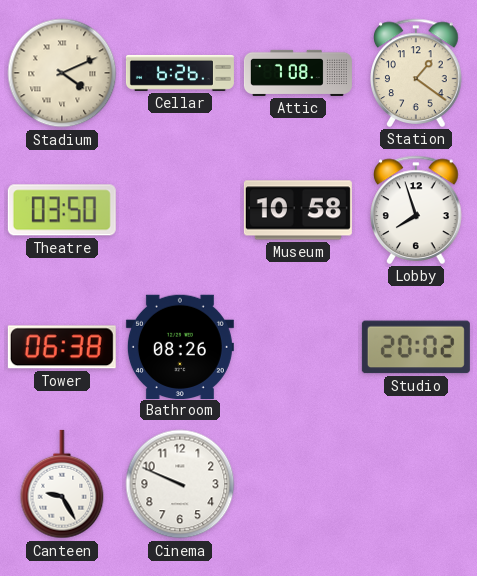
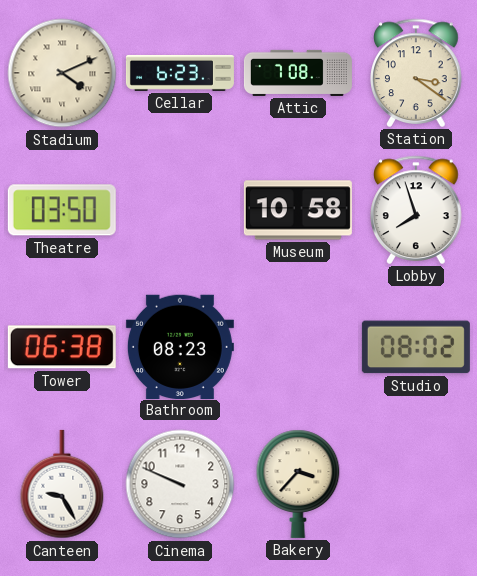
Cellar: 6:26 -> 6:23 (180, 73)
Station: 1:21 -> 3:21 (416, 73)
Bathroom: 08:26 -> 08:23 (180, 346)
Studio: 20:02 -> 08:02 (416, 347)
Bakery: none -> 3:37 (298, 484)
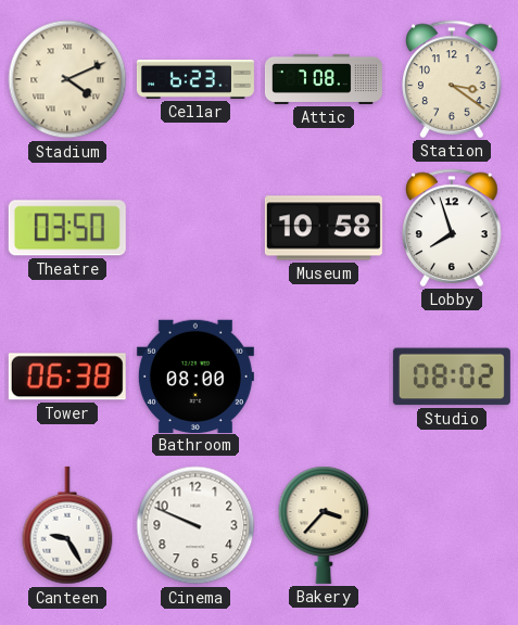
Bathroom: 08:23 -> 08:00 (195, 375)
